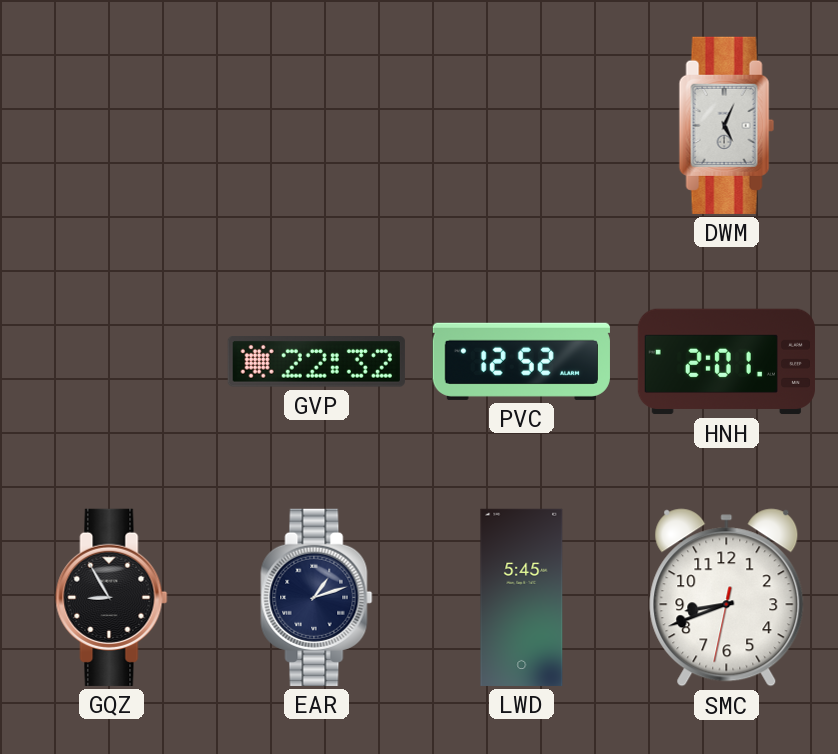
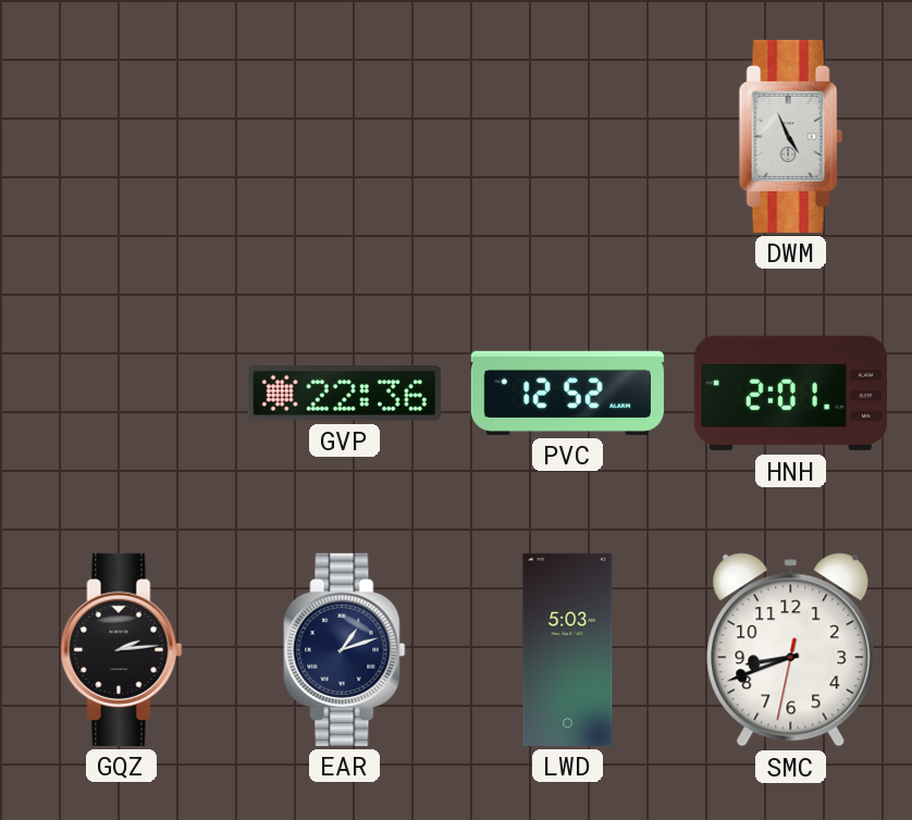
DWM: 5:04 -> 4:56 (790, 136)
GVP: 22:32 -> 22:36 (344, 394)
GQZ: 8:55 -> 2:14 (122, 649)
LWD: 5:45 -> 5:03 (568, 649)
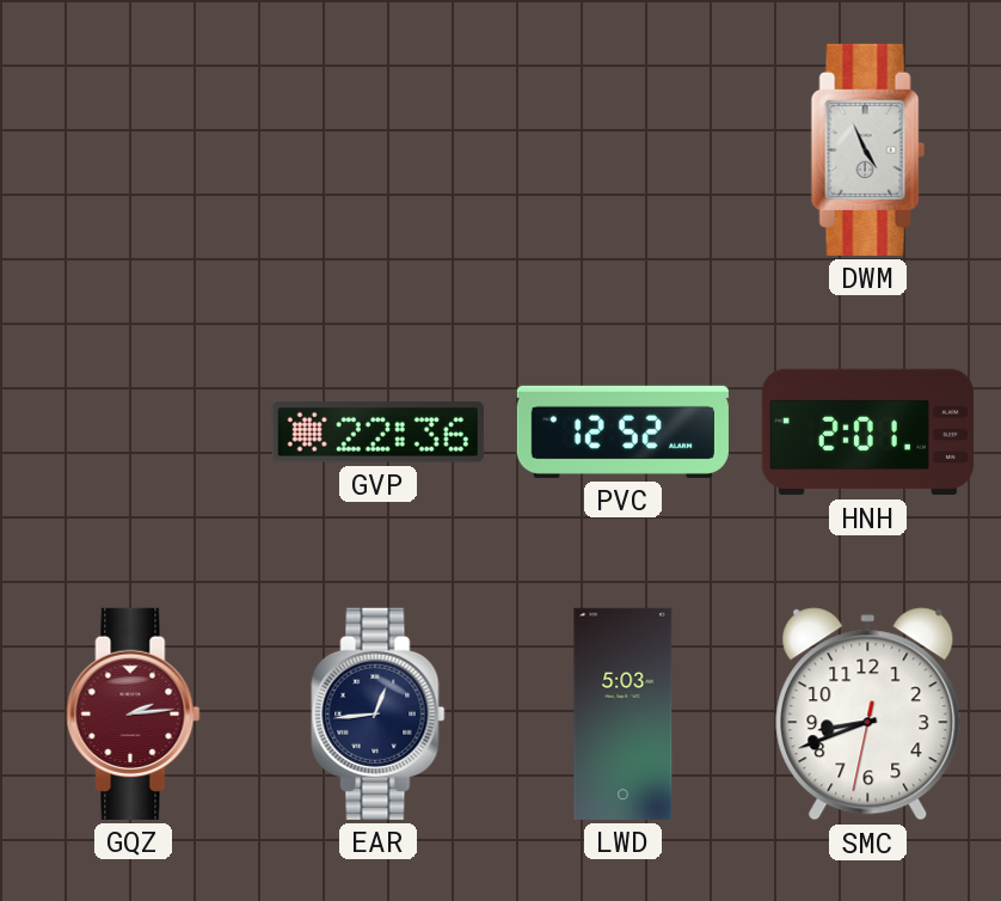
GQZ dial: black -> burgundy (134, 713)
EAR: 1:12 -> 12:44 (379, 713)
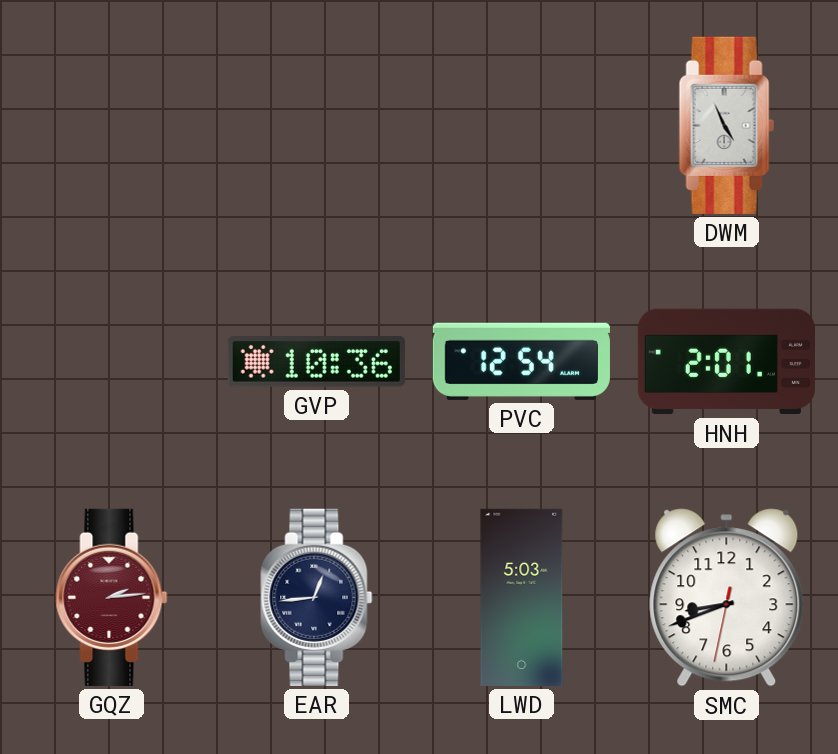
GVP: 22:36 -> 10:36 (316, 362)
PVC: 12:52 -> 12:54 (521, 361)
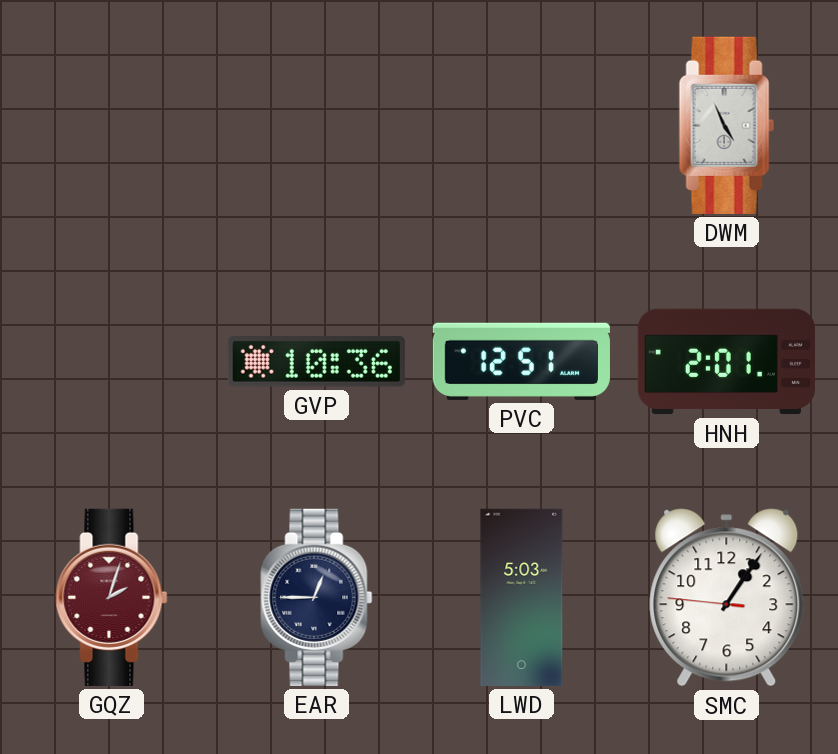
PVC: 12:54 -> 12:51 (521, 361)
GQZ: 2:14 -> 2:03 (112, 597)
EAR: 12:44 -> 12:45 (317, 597)
SMC: 8:41 -> 1:05 (727, 598)
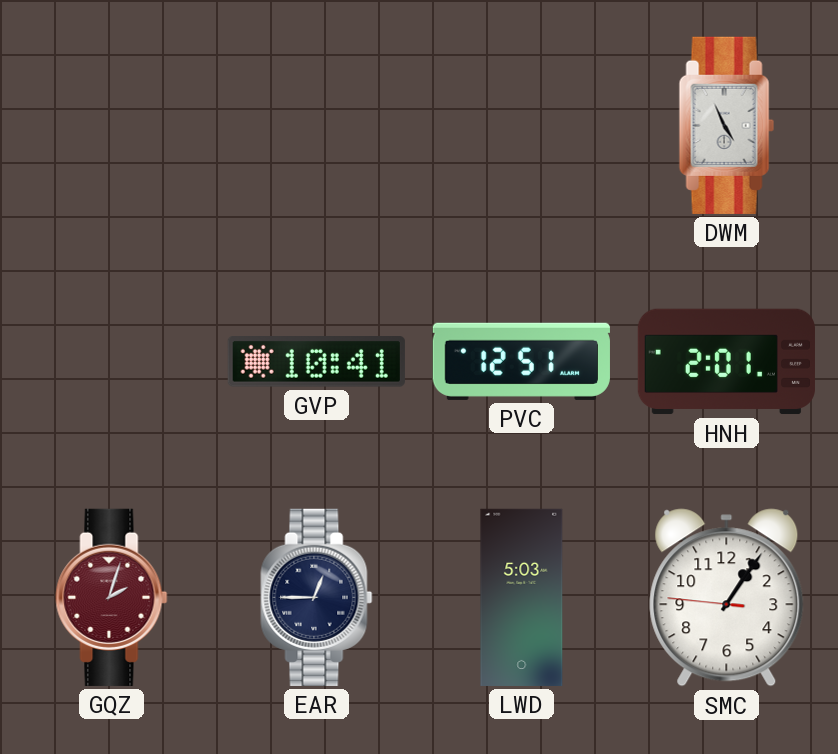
GVP: 10:36 -> 10:41 (316, 362)
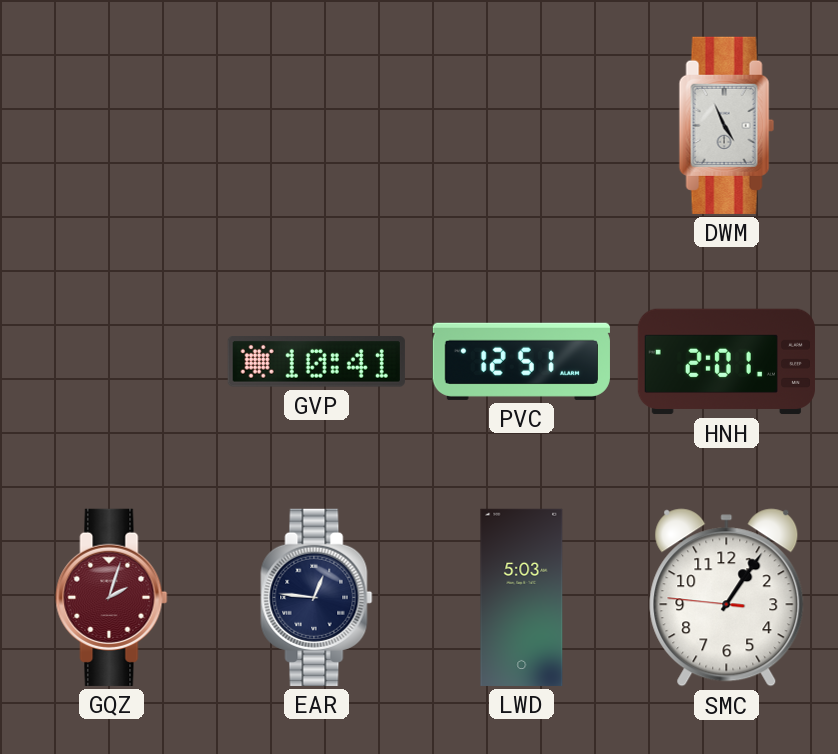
EAR: 12:45 -> 12:46 (317, 597)
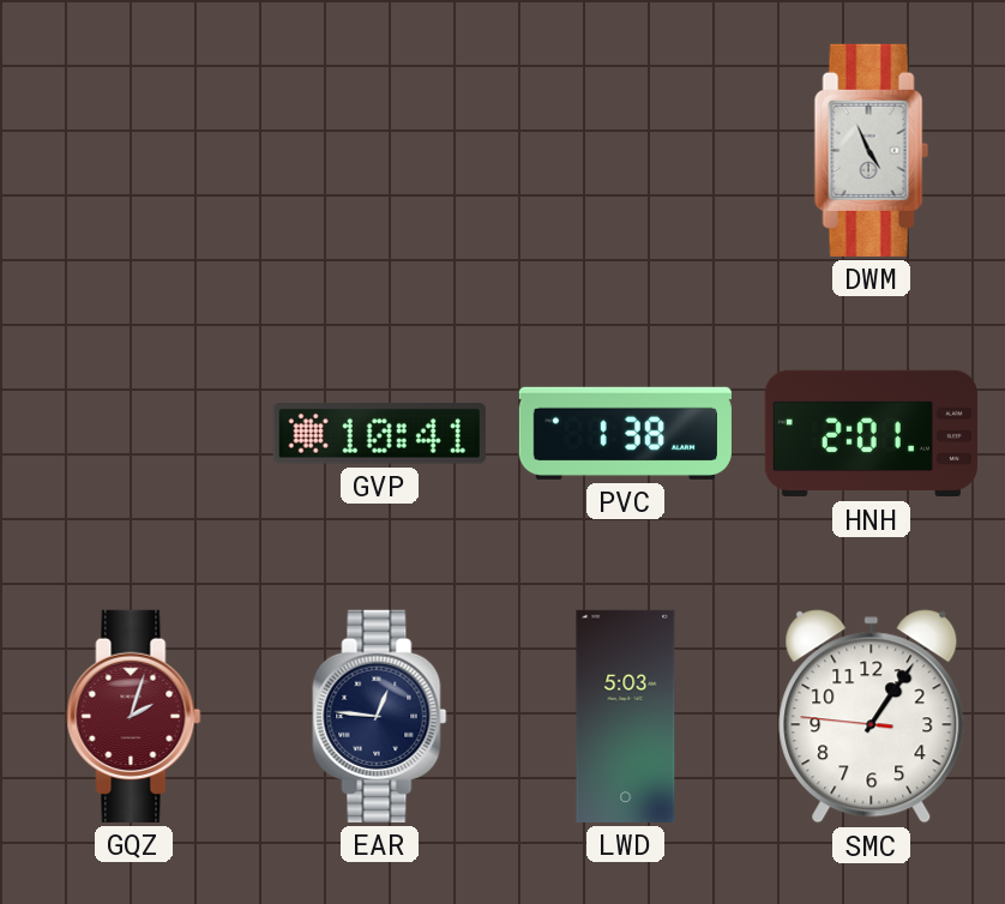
PVC: 12:51 -> 1:38 (625, 433)
